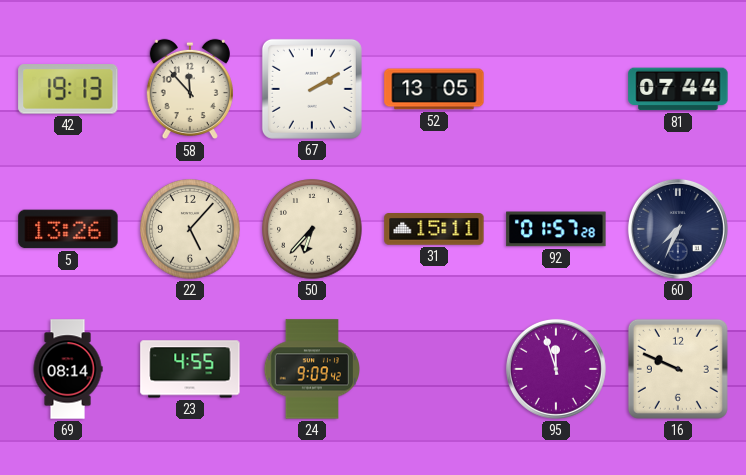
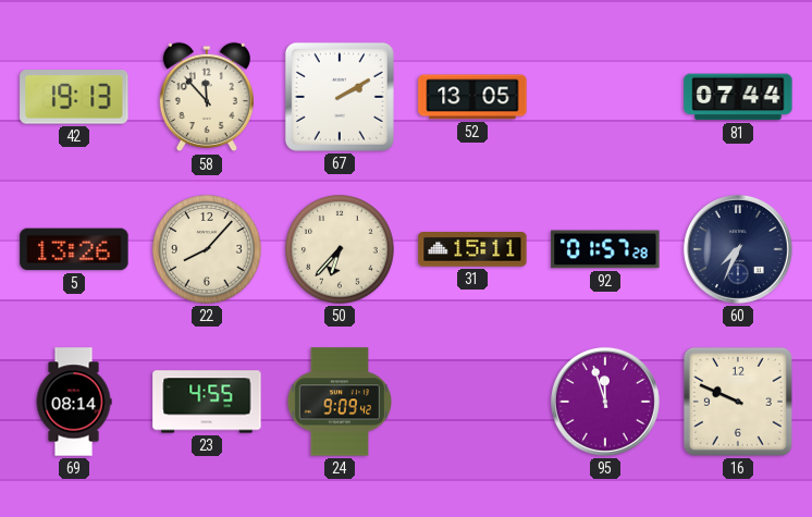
22: 5:07 -> 8:07 (207, 249)
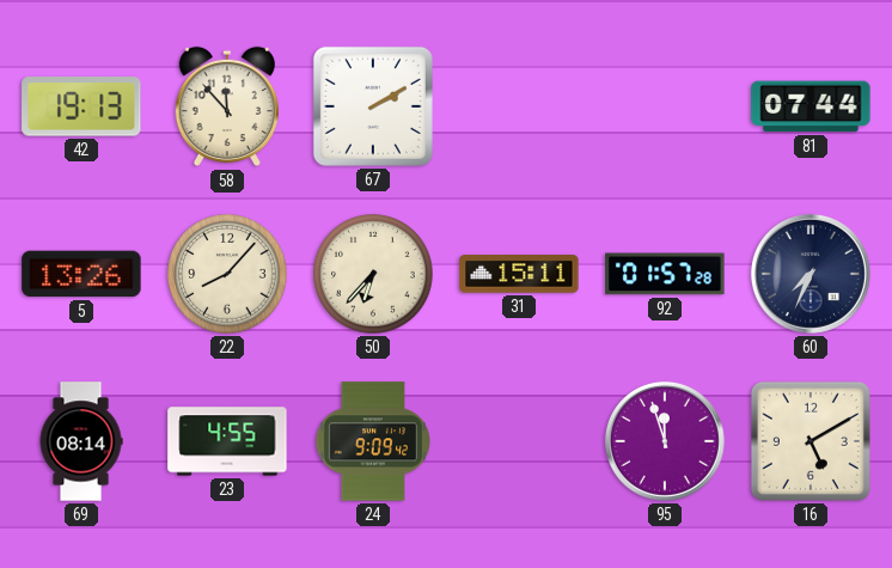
52: 13:05 -> none (472, 97)
16: 9:49 -> 5:10 (811, 441)
